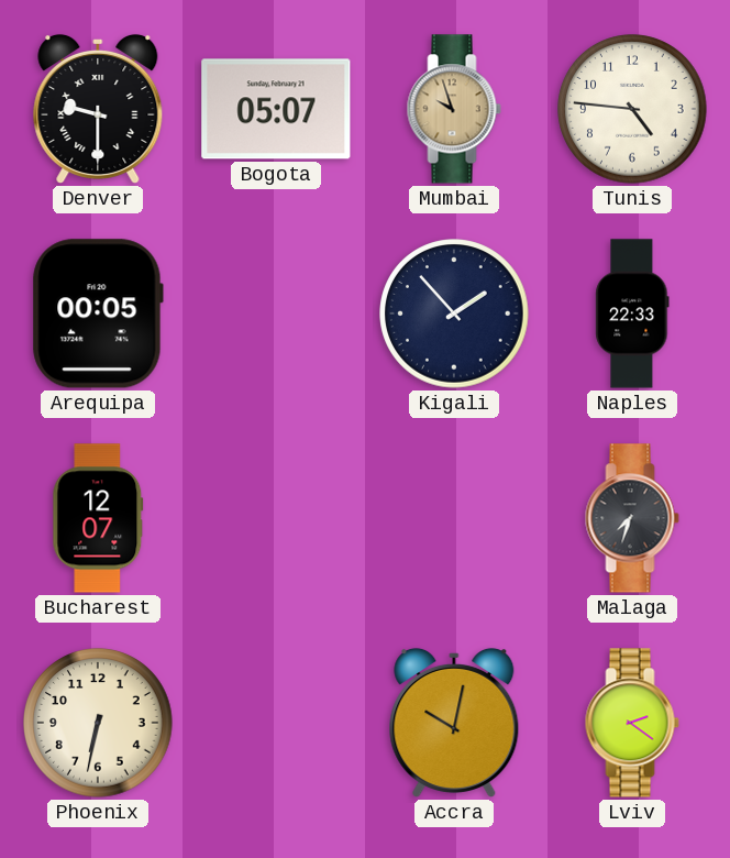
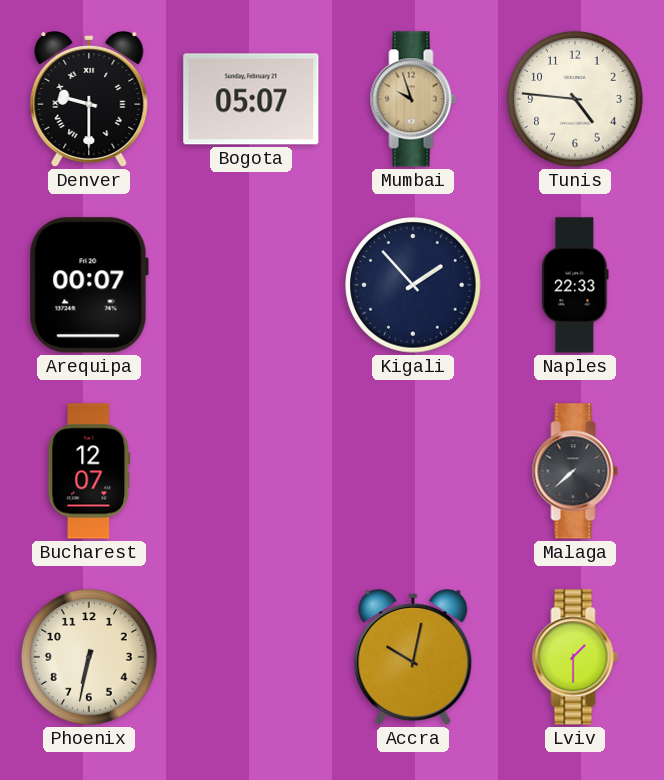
Arequipa: 00:05 -> 00:07 (89, 285)
Malaga: 7:33 -> 7:38 (575, 471)
Lviv: 2:21 -> 1:30 (575, 657)
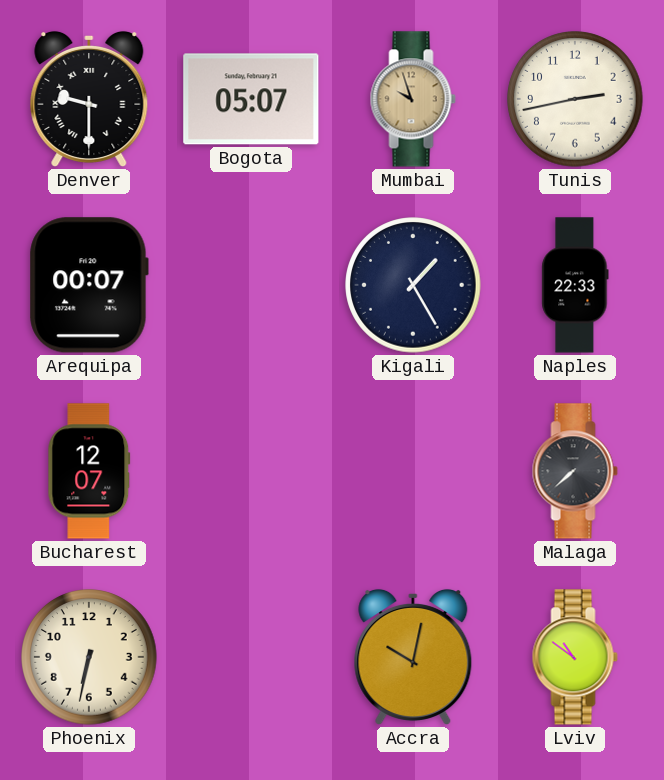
Tunis: 4:46 -> 2:43 (575, 99)
Kigali: 1:53 -> 1:25 (413, 285)
Lviv: 1:30 -> 10:51 (575, 657)
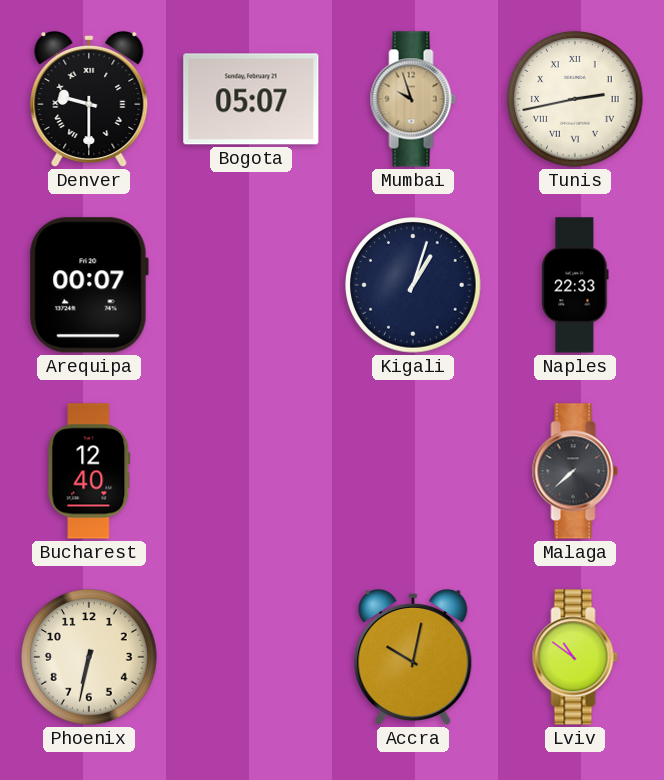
Tunis numerals: Arabic -> Roman (575, 99)
Kigali: 1:25 -> 1:03 (413, 285)
Bucharest: 12:07 -> 12:40 (89, 471)
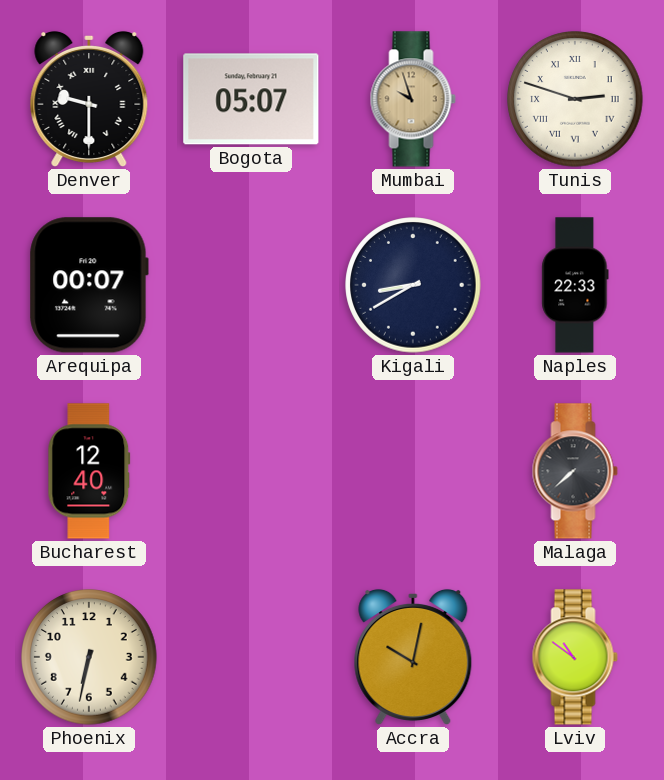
Tunis: 2:43 -> 2:48 (575, 99)
Kigali: 1:03 -> 8:40 (413, 285)
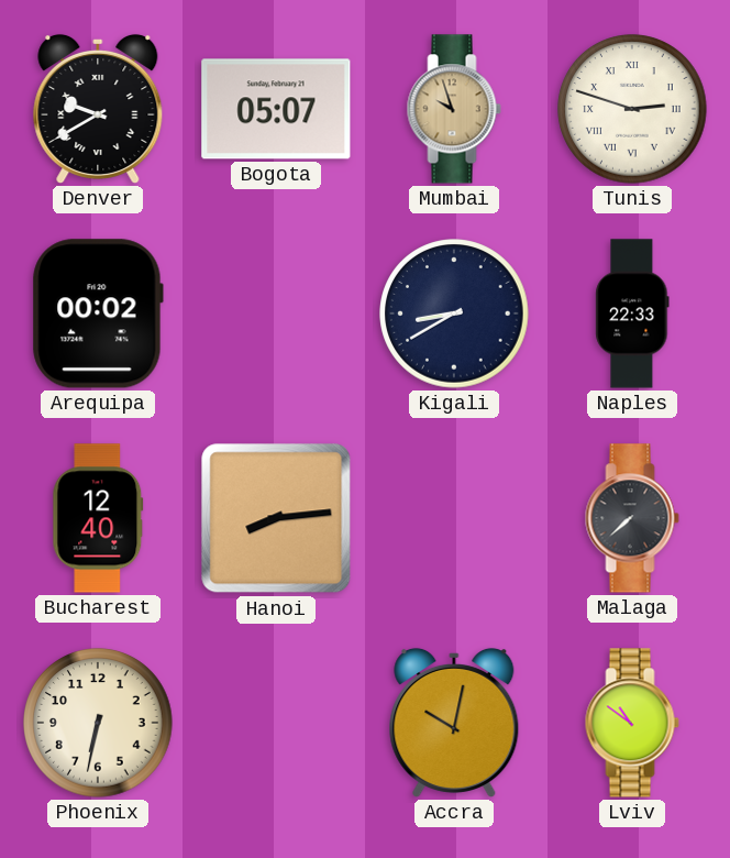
Denver: 9:30 -> 9:40 (98, 109)
Arequipa: 00:07 -> 00:02 (98, 313)
Hanoi: none -> 8:14 (276, 518)
